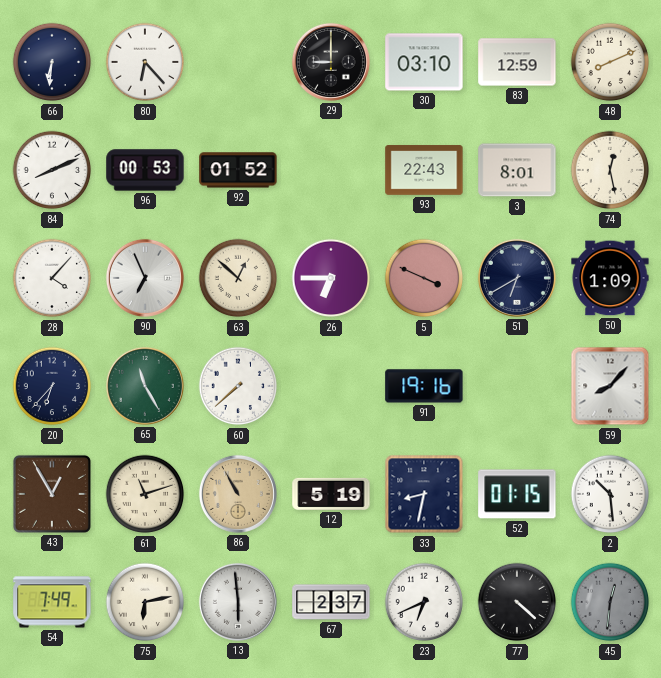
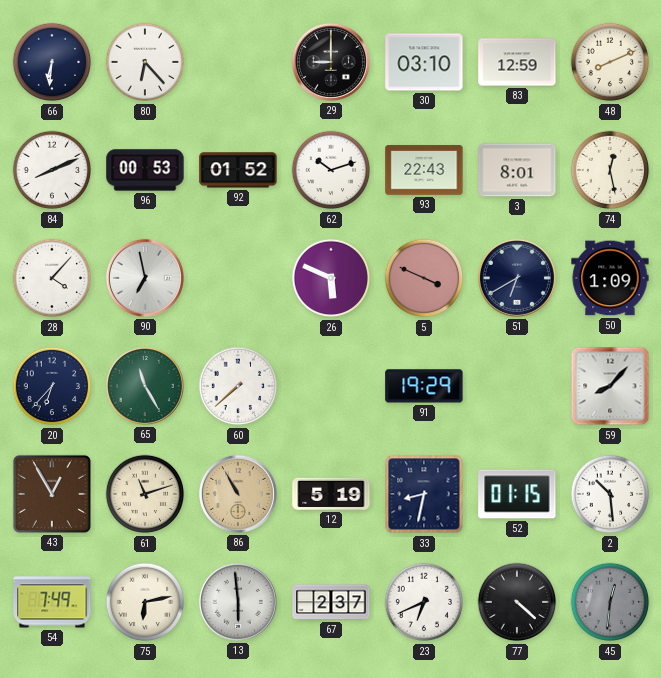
62: none -> 10:12 (331, 170)
90: 6:56 -> 6:58 (145, 278)
63: 12:52 -> none (238, 278)
26: 6:45 -> 5:49 (331, 278)
91: 19:16 -> 19:29 (424, 386)
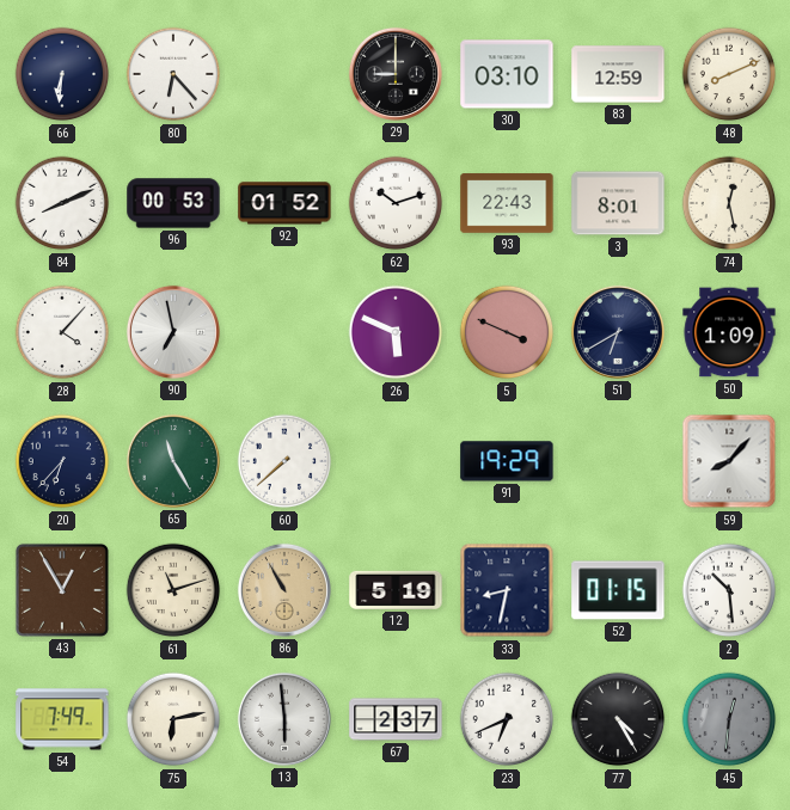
77: 4:22 -> 4:25 (618, 719)
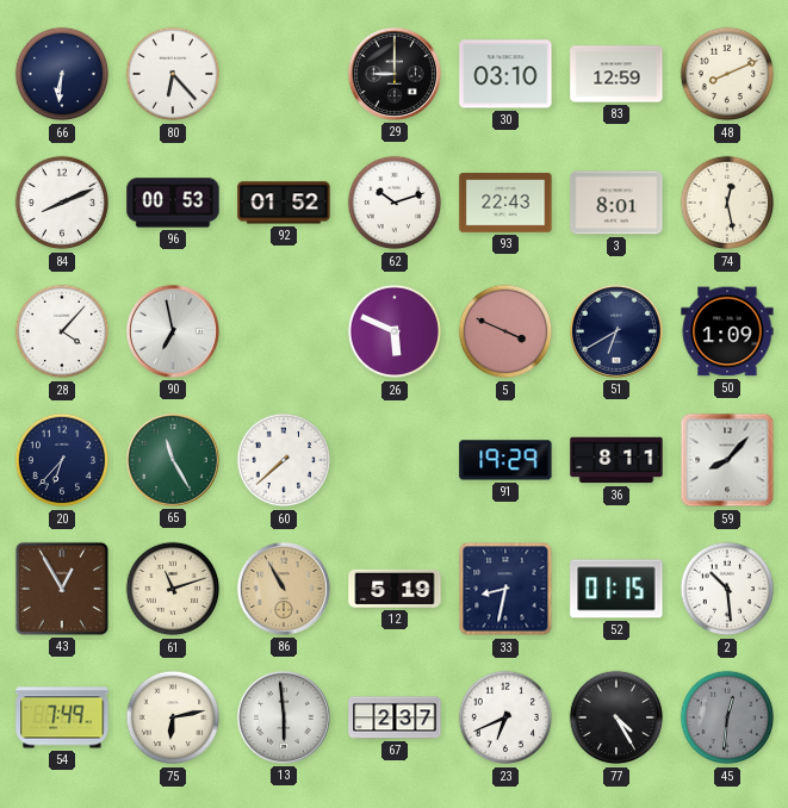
36: none -> 8:11 (616, 460)
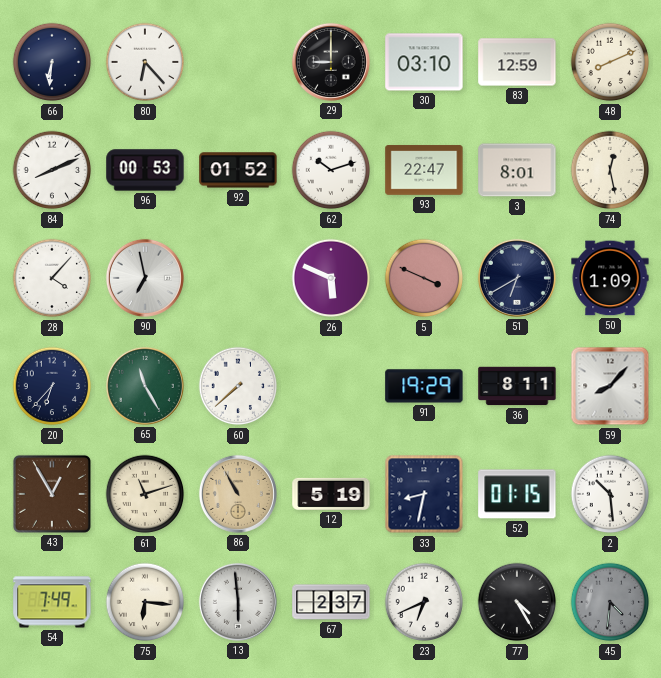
93: 22:43 -> 22:47 (424, 170)
75: 6:13 -> 6:16 (145, 602)
45: 12:31 -> 4:31 (610, 602)
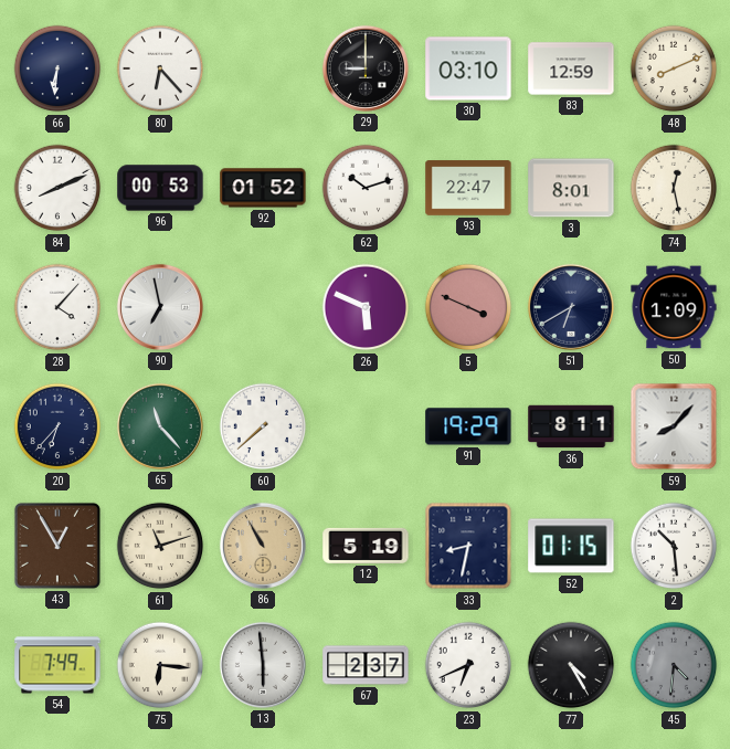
65: 11:25 -> 11:23 (160, 426)
